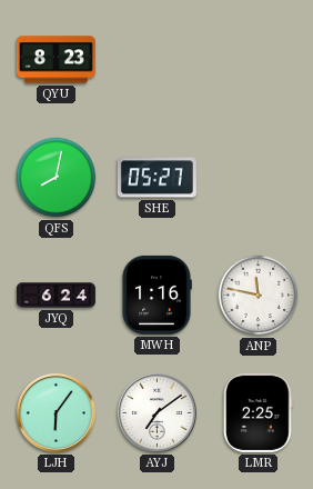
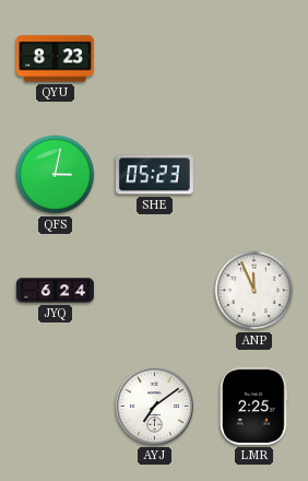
QFS: 8:02 -> 3:02 (56, 175)
SHE: 05:27 -> 05:23 (154, 175)
MWH: 1:16 -> none (156, 295)
ANP: 11:47 -> 11:56 (254, 291)
LJH: 6:06 -> none (55, 412)
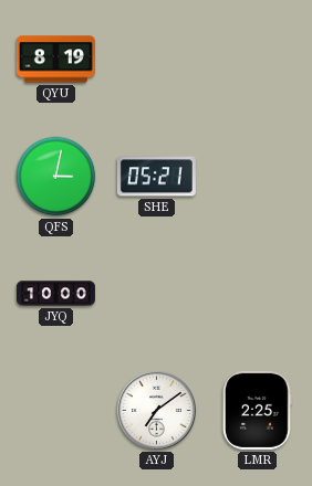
QYU: 8:23 -> 8:19 (55, 60)
SHE: 05:23 -> 05:21 (156, 177)
JYQ: 6:24 -> 10:00 (55, 294)
ANP: 11:56 -> none (254, 291)
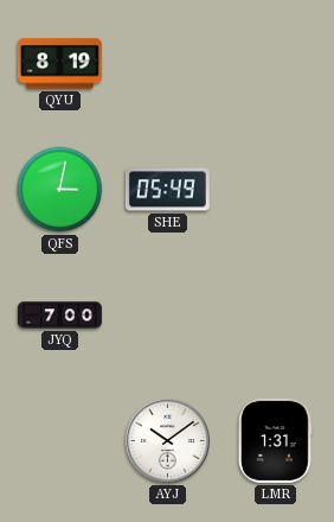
SHE: 05:21 -> 05:49 (167, 190)
JYQ: 10:00 -> 7:00 (59, 316)
AYJ: 7:09 -> 10:09 (167, 440)
LMR: 2:25 -> 1:31 (276, 440)
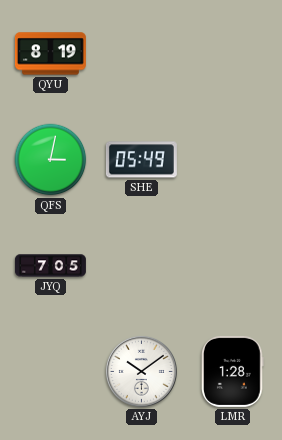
JYQ: 7:00 -> 7:05 (50, 266)
LMR: 1:31 -> 1:28 (233, 371)
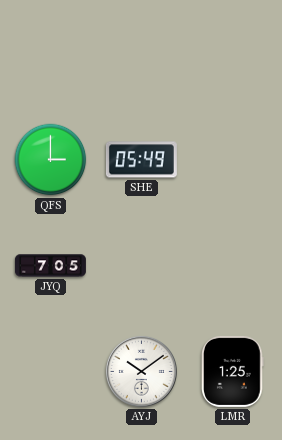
QYU: 8:19 -> none (50, 54)
QFS: 3:02 -> 3:00 (51, 160)
LMR: 1:28 -> 1:25 (233, 371)
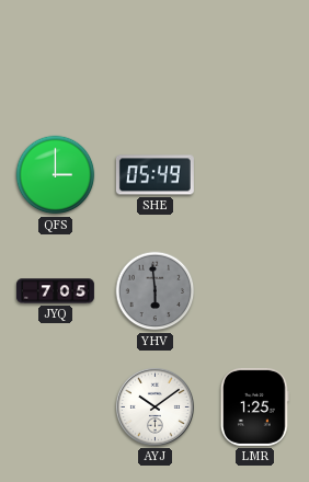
YHV: none -> 5:59 (156, 291)
